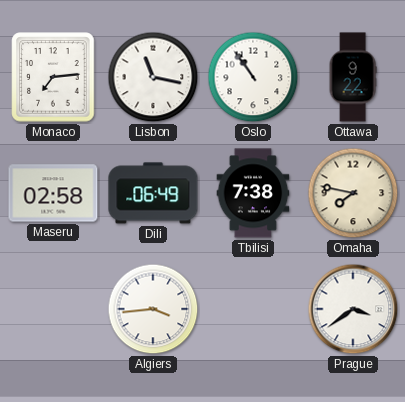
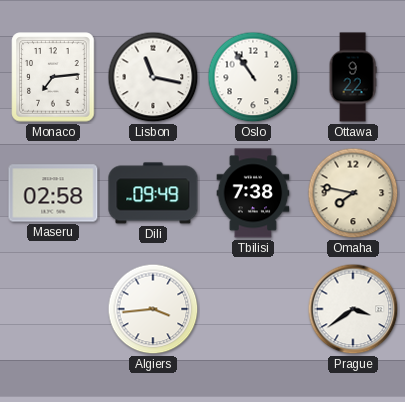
Dili: 06:49 -> 09:49 (153, 193)
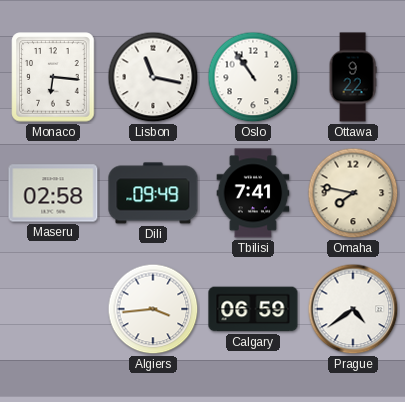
Monaco: 7:14 -> 6:16 (53, 77)
Tbilisi: 7:38 -> 7:41 (253, 193)
Calgary: none -> 06:59 (253, 309)
Prague: 3:39 -> 4:39 (353, 309)
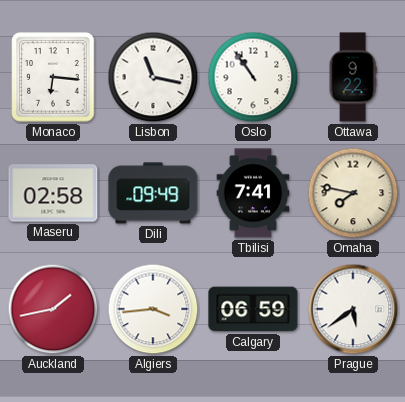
Auckland: none -> 1:43 (53, 309)
Prague: 4:39 -> 5:39 (353, 309)
